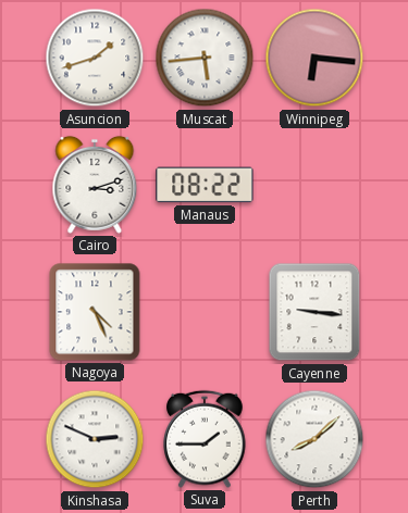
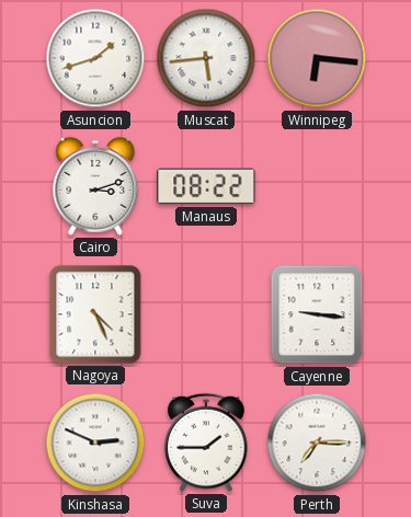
Perth: 8:08 -> 7:15 (317, 443)
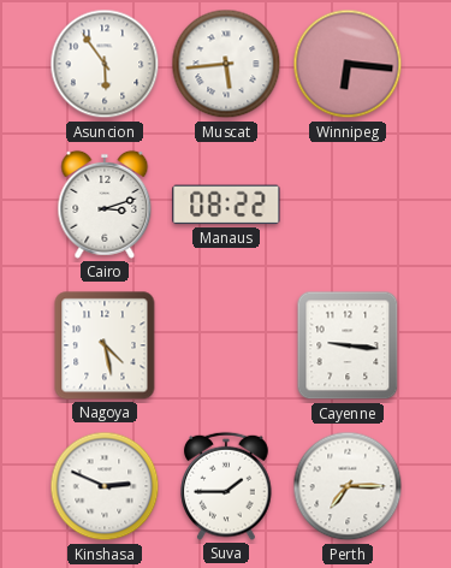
Asuncion: 1:42 -> 5:54 (105, 64)
Nagoya: 4:26 -> 4:28 (105, 345)
